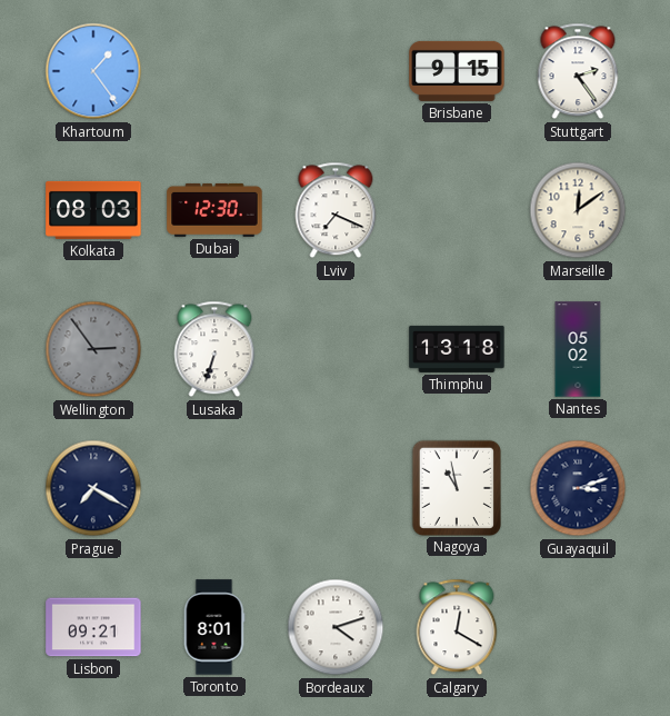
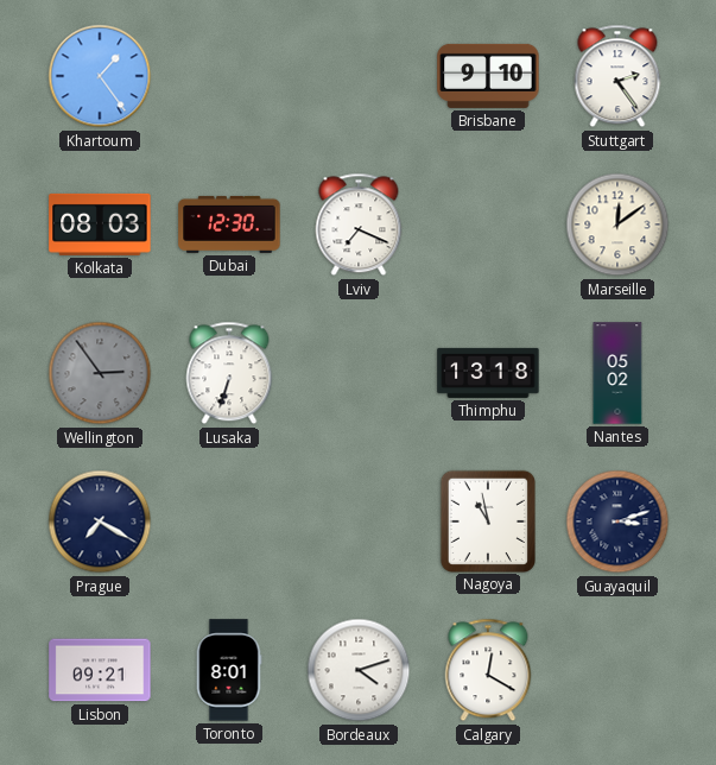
Brisbane: 9:15 -> 9:10 (488, 76)
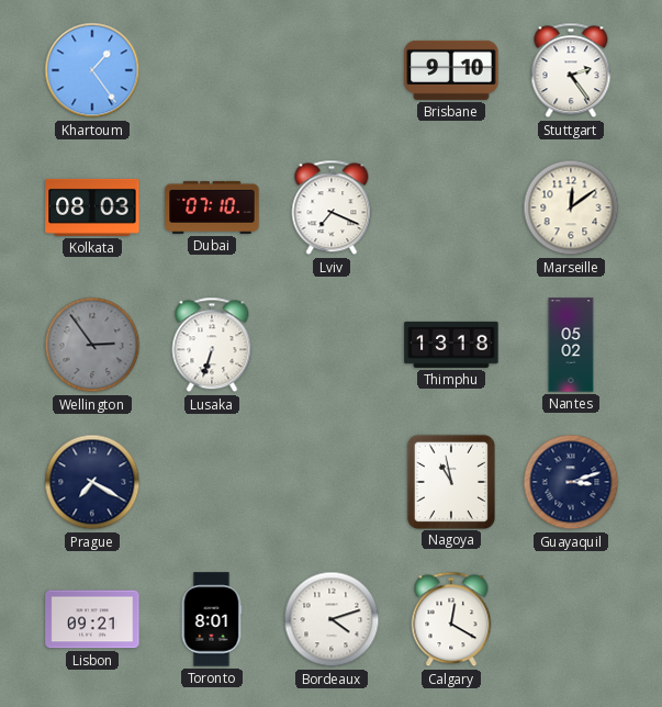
Dubai: 12:30 -> 07:10 (212, 207)
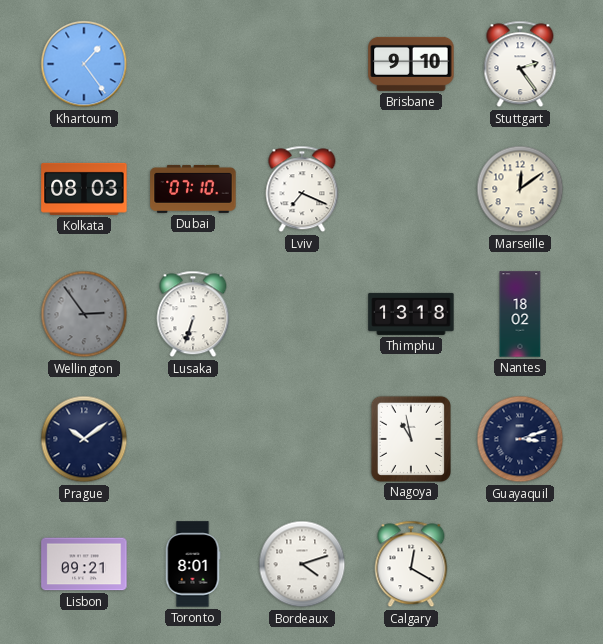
Nantes: 05:02 -> 18:02 (520, 314)
Prague: 7:20 -> 10:09 (84, 439)
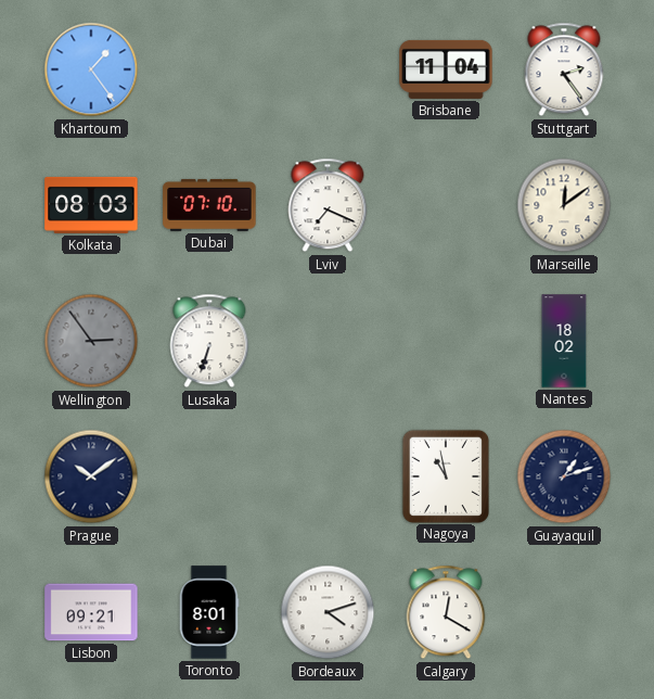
Brisbane: 9:10 -> 11:04 (446, 69)
Thimphu: 13:18 -> none (411, 314)
Guayaquil: 3:12 -> 1:12 (564, 476)
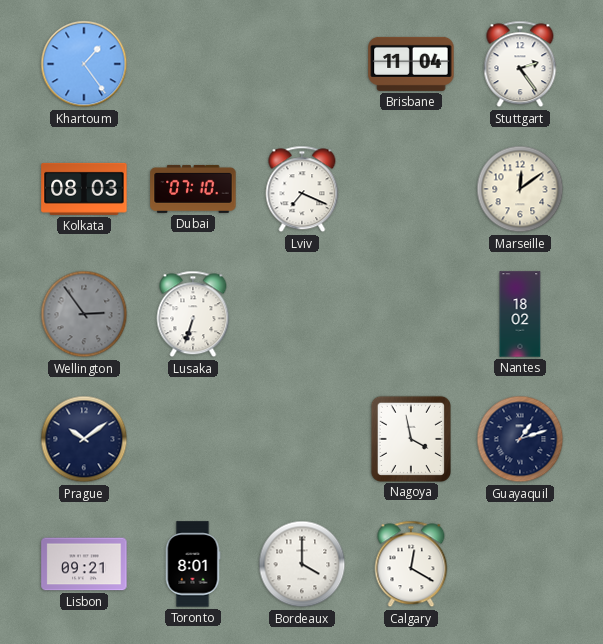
Nagoya: 10:58 -> 3:58 (410, 438)
Bordeaux: 4:12 -> 4:00 (302, 564)
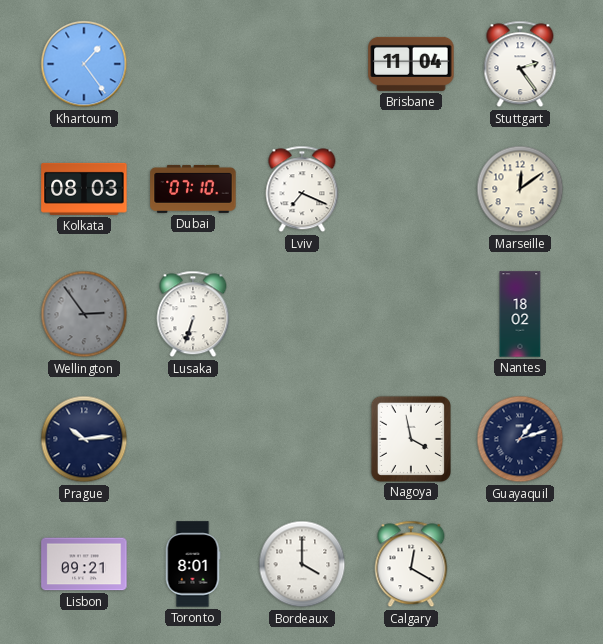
Prague: 10:09 -> 10:14 (84, 439)
